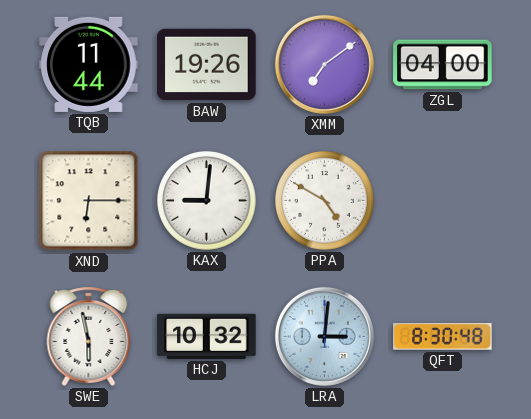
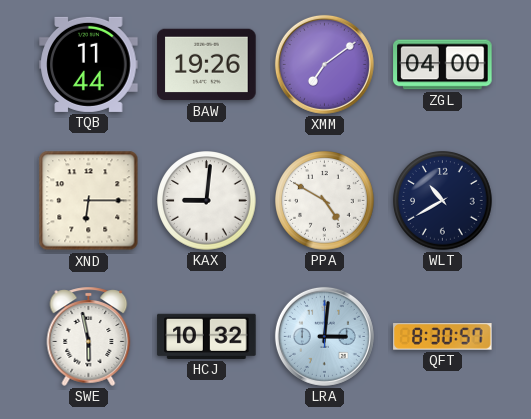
WLT: none -> 10:40 (443, 201)
QFT: 8:30:48 -> 8:30:57 (443, 337)
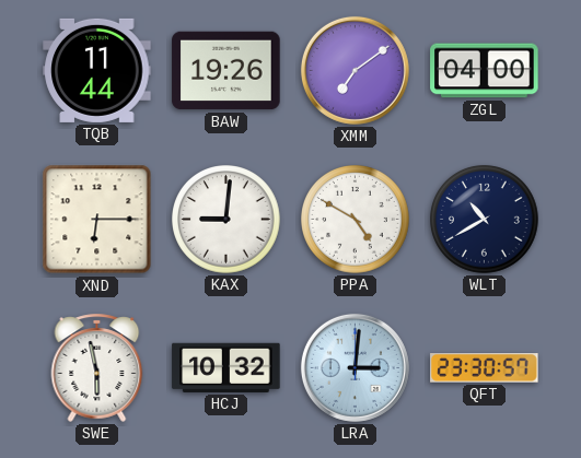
QFT: 8:30 -> 23:30 (485, 368)
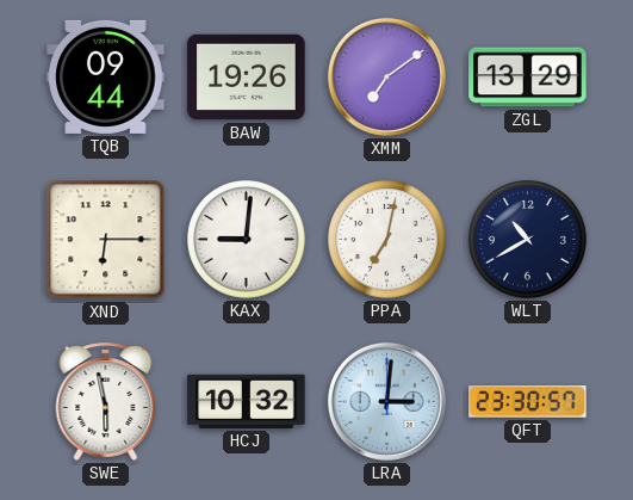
TQB: 11:44 -> 09:44 (106, 76)
ZGL: 04:00 -> 13:29 (528, 78)
PPA: 4:50 -> 7:02 (387, 240)
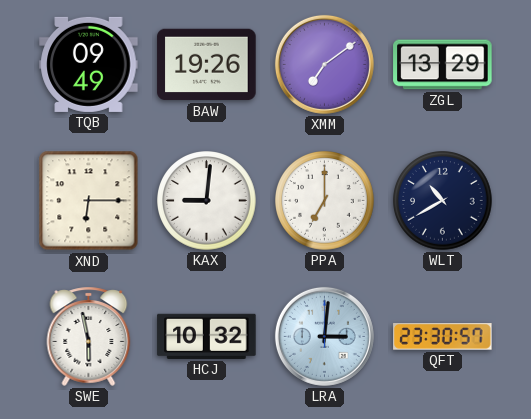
TQB: 09:44 -> 09:49 (89, 64)
PPA: 7:02 -> 7:00 (325, 201)
